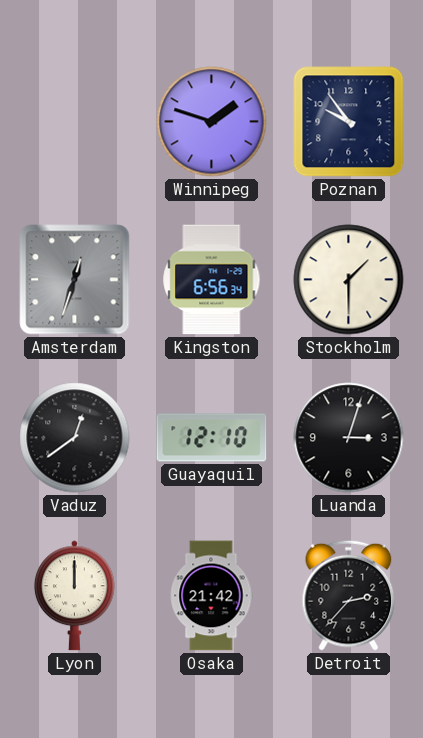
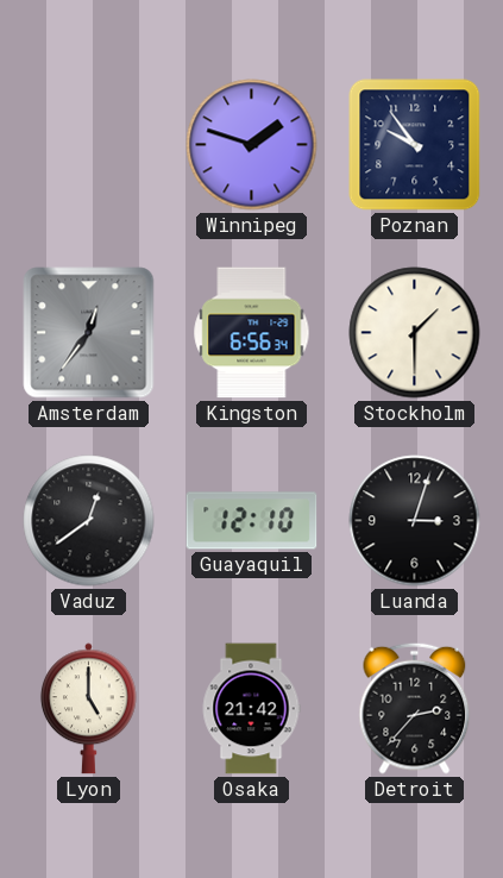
Amsterdam: 12:33 -> 12:36 (89, 333)
Lyon: 12:00 -> 5:00 (88, 709)
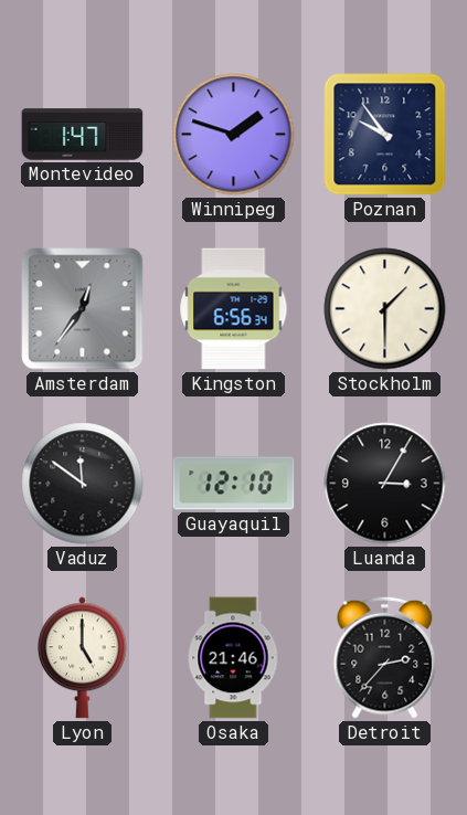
Montevideo: none -> 1:47 (83, 135)
Vaduz: 12:39 -> 11:51 (83, 484)
Luanda: 3:03 -> 3:05 (385, 484)
Osaka: 21:42 -> 21:46 (233, 658)
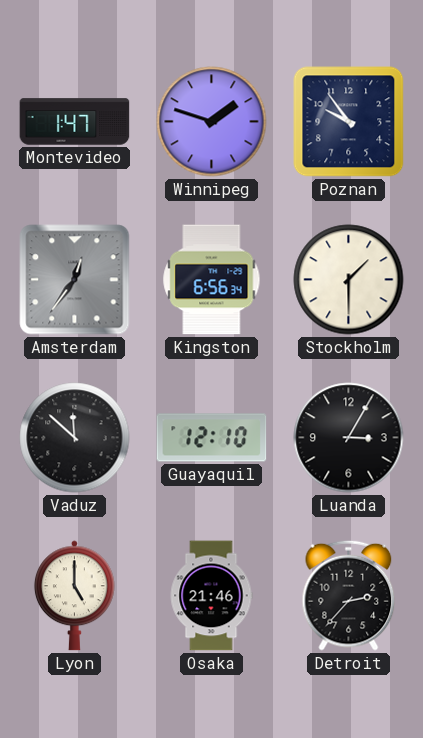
Vaduz: 11:51 -> 11:52 (75, 438)
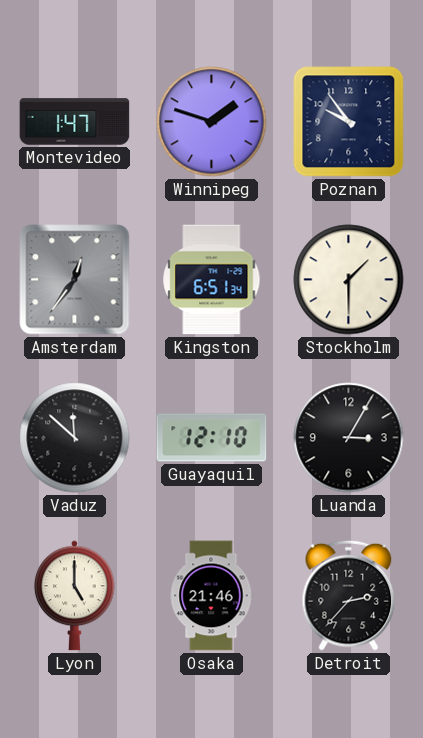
Kingston: 6:56 -> 6:51 (212, 280)
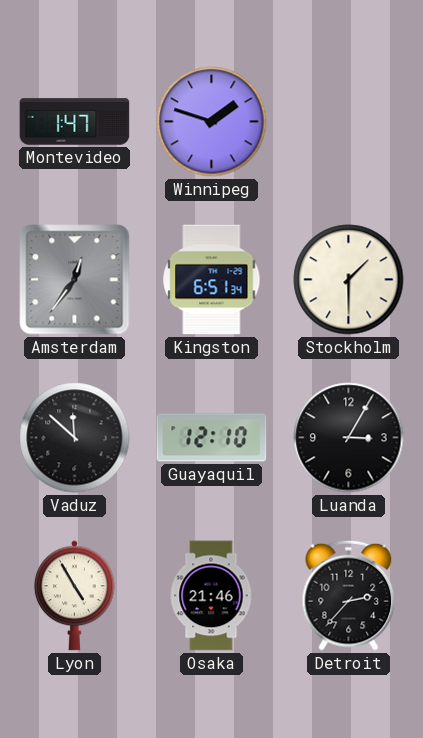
Poznan: 9:54 -> none (349, 122)
Lyon: 5:00 -> 4:55 (74, 596)
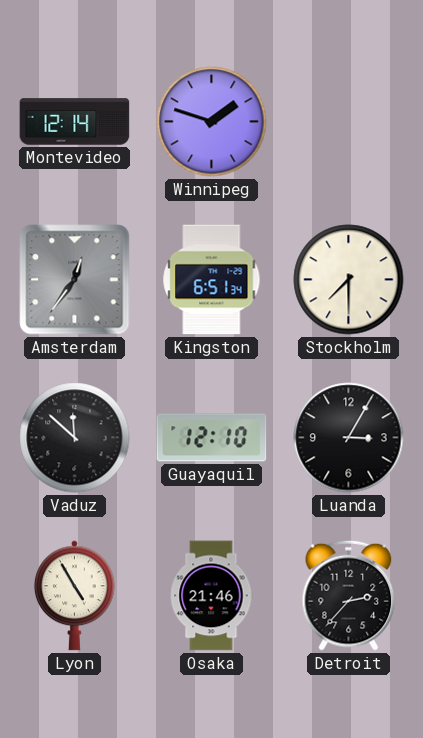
Montevideo: 1:47 -> 12:14 (75, 122)
Stockholm: 1:30 -> 7:30 (349, 280)
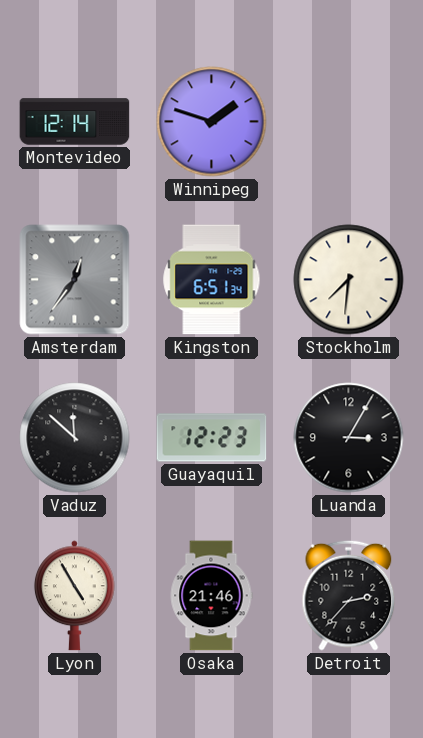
Stockholm: 7:30 -> 7:31 (349, 280)
Guayaquil: 12:10 -> 12:23 (212, 438)
